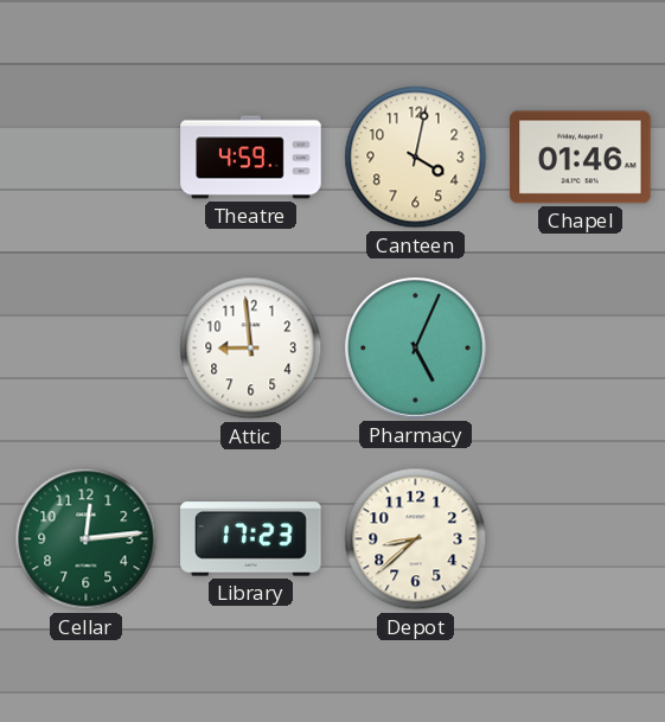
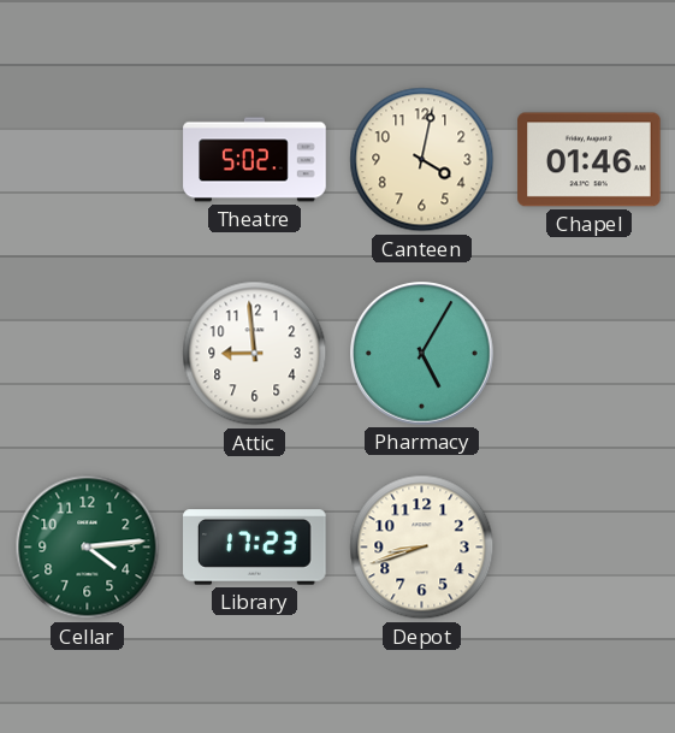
Theatre: 4:59 -> 5:02 (255, 160)
Pharmacy: 5:04 -> 5:05 (422, 354)
Cellar: 12:14 -> 4:14 (88, 548)
Depot: 8:38 -> 8:42 (422, 548)
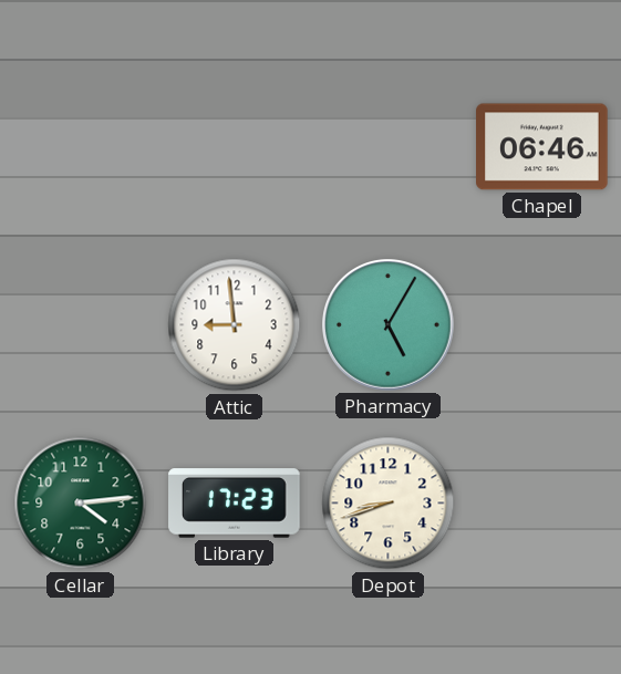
Theatre: 5:02 -> none (255, 160)
Canteen: 4:02 -> none (422, 160)
Chapel: 01:46 -> 06:46 (542, 147)
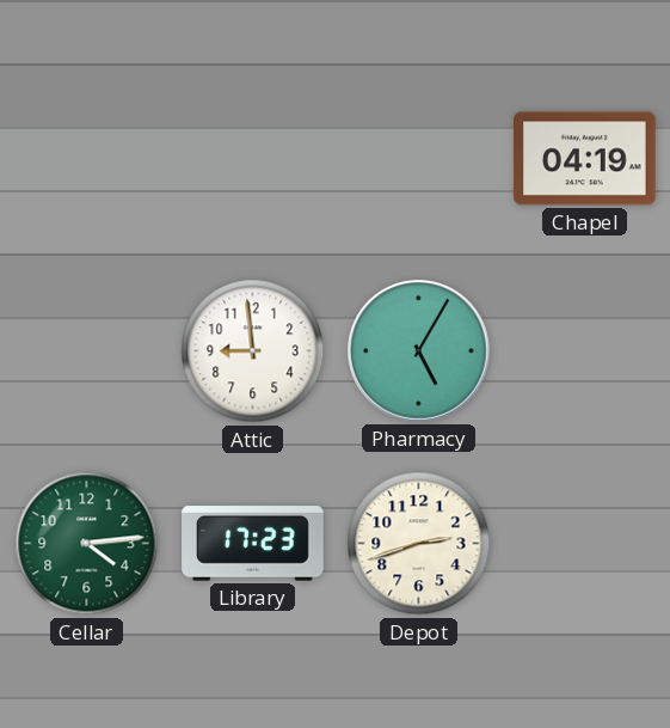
Chapel: 06:46 -> 04:19 (585, 159)
Depot: 8:42 -> 2:42 (419, 544)
